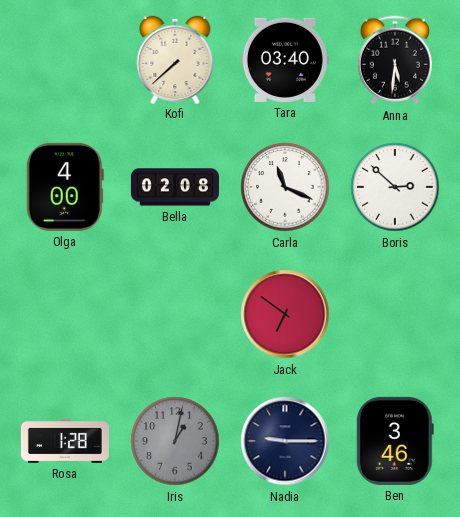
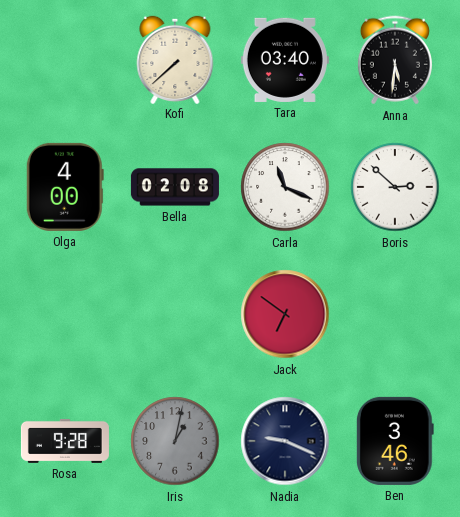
Rosa: 1:28 -> 9:28 (65, 441)
Nadia: 9:15 -> 9:19 (285, 441)
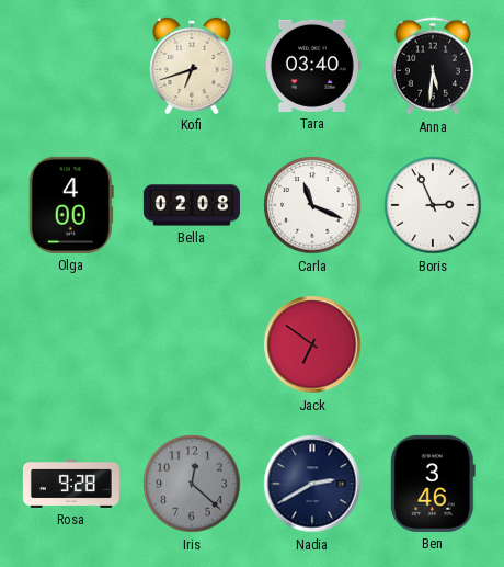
Kofi: 7:38 -> 6:42 (192, 65)
Boris: 2:52 -> 2:56 (433, 205)
Iris: 1:02 -> 12:22 (192, 484)
Nadia: 9:19 -> 2:40 (312, 484)
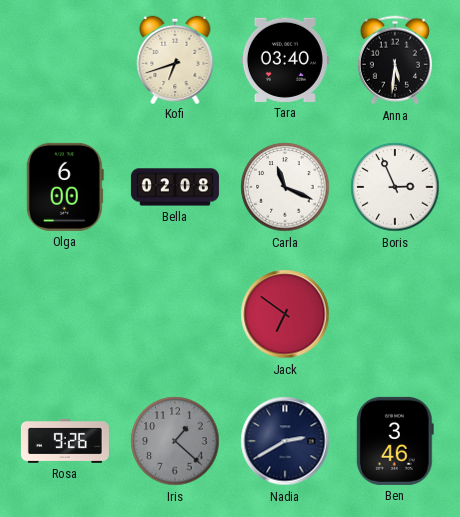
Olga: 4:00 -> 6:00 (65, 187)
Rosa: 9:28 -> 9:26 (65, 441)
Iris: 12:22 -> 1:22 (175, 441)
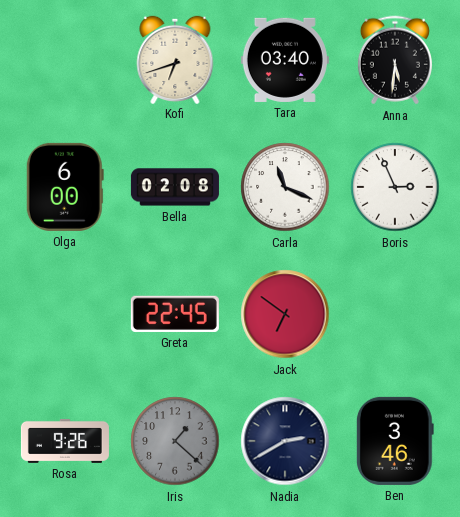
Greta: none -> 22:45 (175, 314)
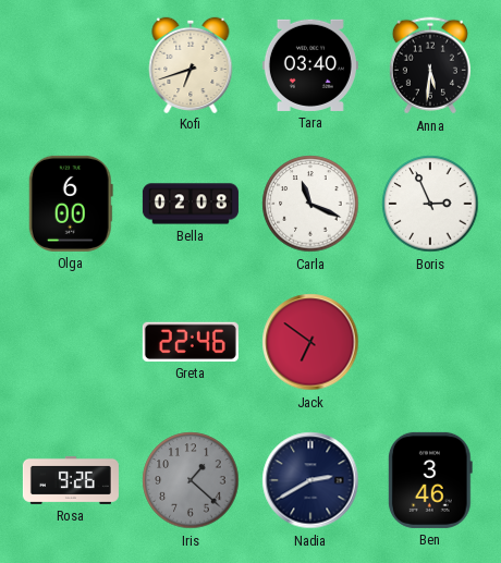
Greta: 22:45 -> 22:46 (191, 342)
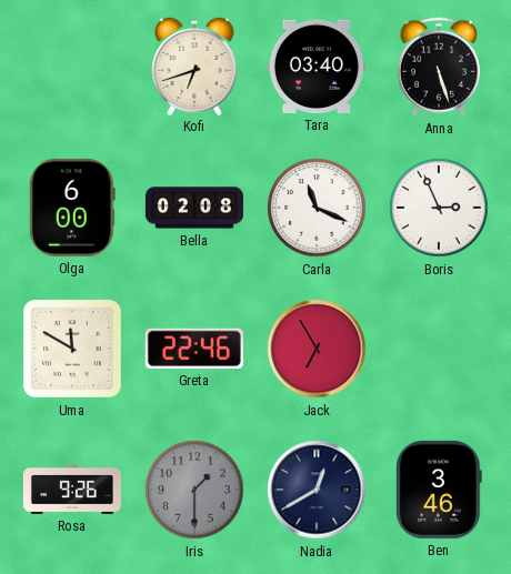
Anna: 5:31 -> 5:27 (439, 67)
Uma: none -> 11:50 (72, 349)
Jack: 6:51 -> 6:55 (317, 349)
Iris: 1:22 -> 1:30 (194, 490)
Nadia: 2:40 -> 12:40 (317, 490)
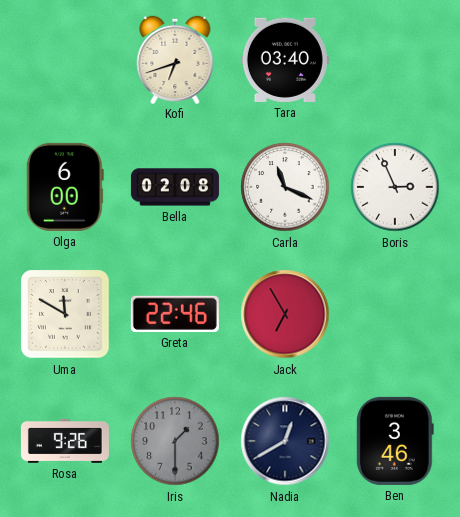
Anna: 5:27 -> none (439, 67)
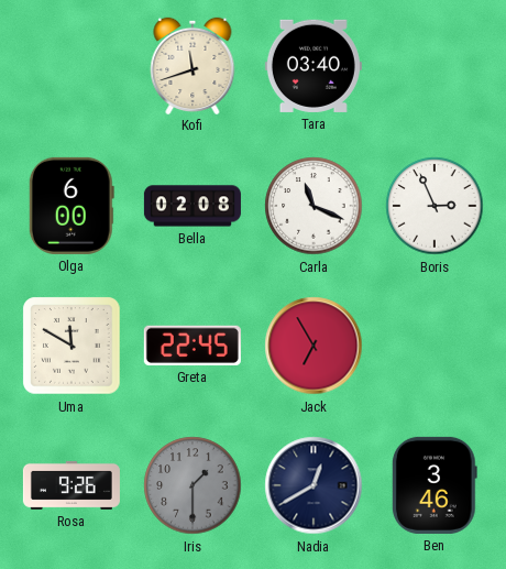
Kofi: 6:42 -> 11:42 (193, 65)
Greta: 22:46 -> 22:45 (193, 346)
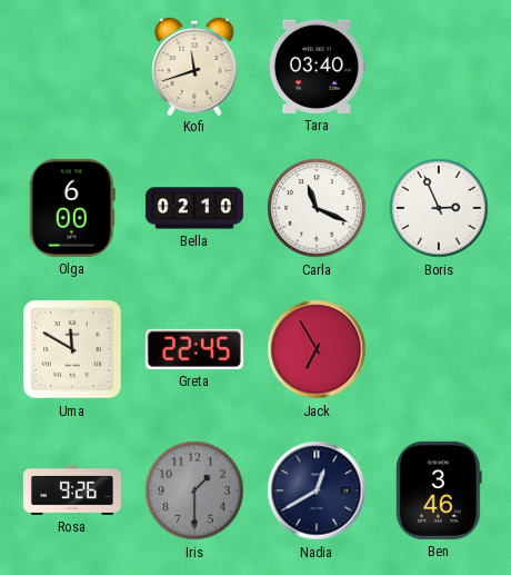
Bella: 02:08 -> 02:10 (194, 208)
